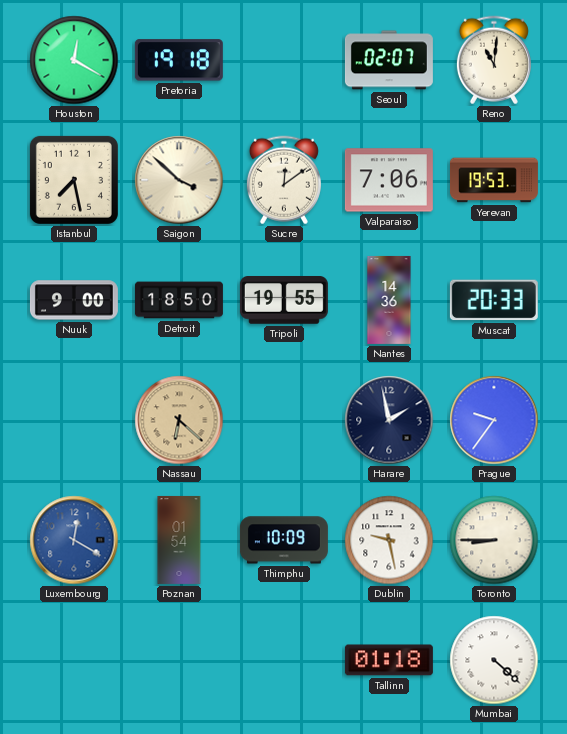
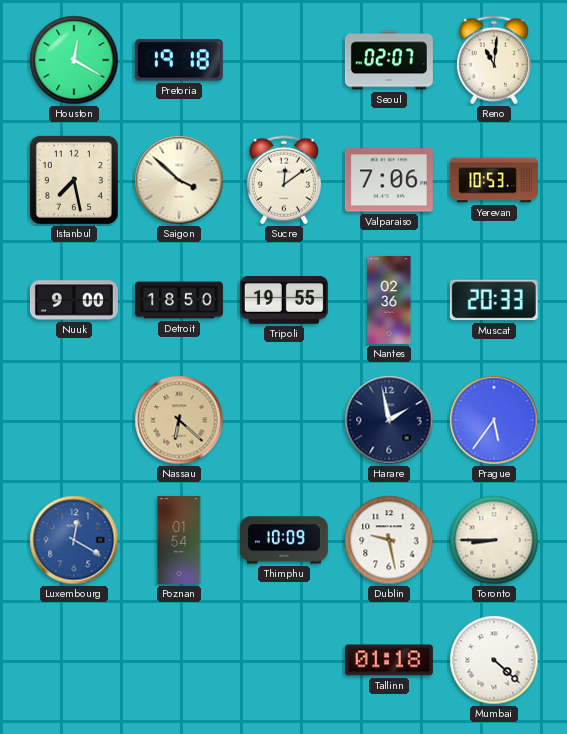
Yerevan: 19:53 -> 10:53 (494, 180)
Nantes: 14:36 -> 02:36 (389, 300)
Prague: 9:36 -> 5:36 (494, 420)
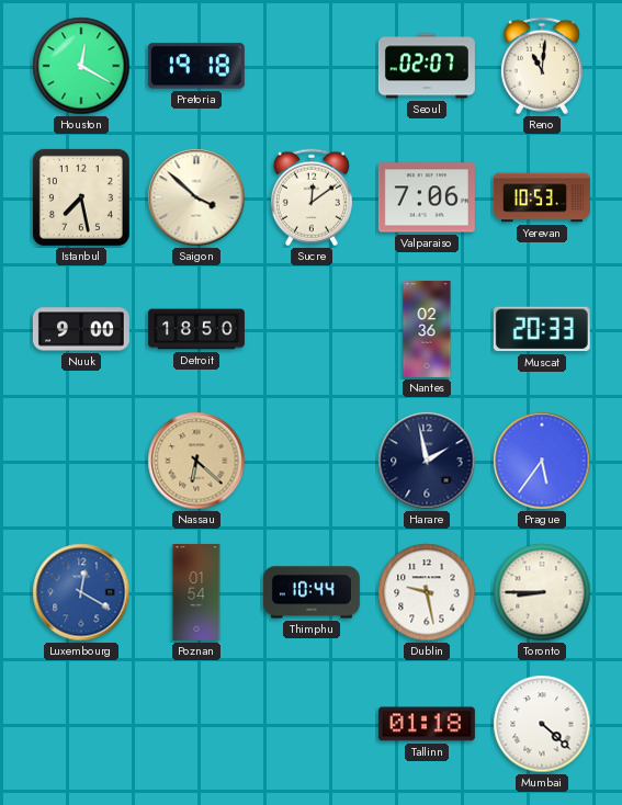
Tripoli: 19:55 -> none (284, 300)
Thimphu: 10:09 -> 10:44 (312, 592)
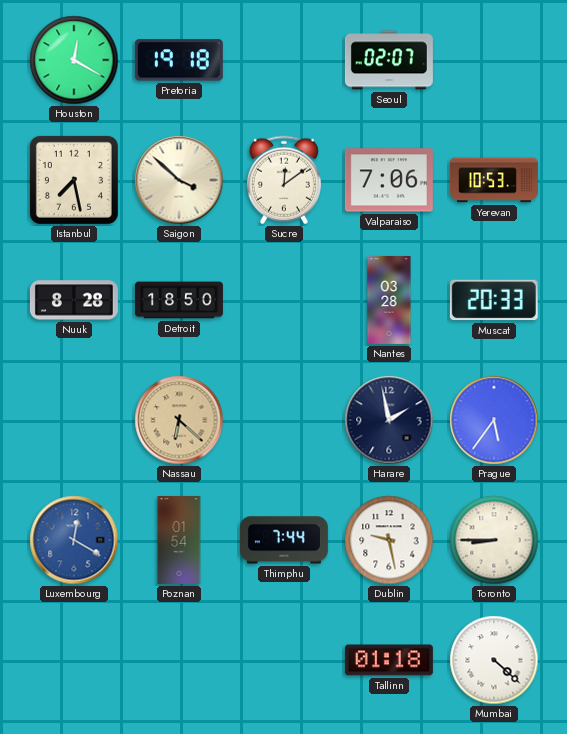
Reno: 11:01 -> none (542, 66)
Nuuk: 9:00 -> 8:28 (74, 300)
Nantes: 02:36 -> 03:28 (389, 300)
Thimphu: 10:44 -> 7:44 (284, 540)
